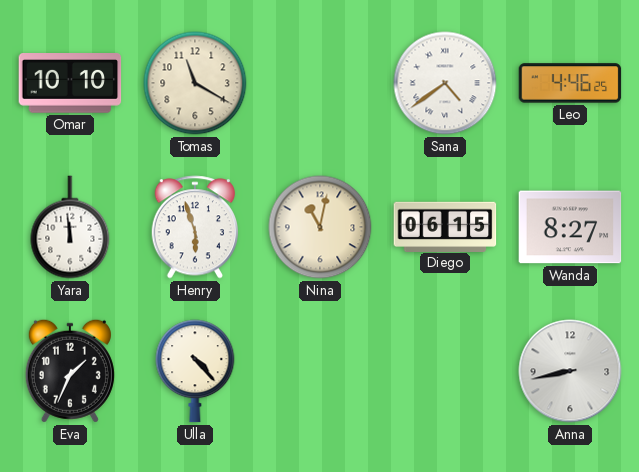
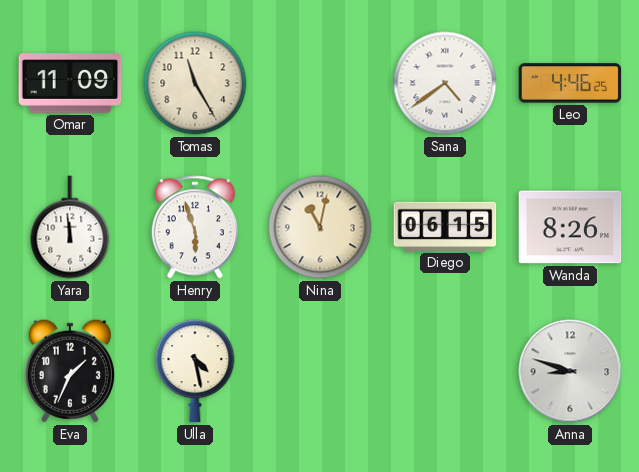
Omar: 10:10 -> 11:09 (70, 84)
Tomas: 11:20 -> 11:25 (195, 83)
Wanda: 8:27 -> 8:26 (570, 227)
Ulla: 4:23 -> 4:28 (195, 371)
Anna: 8:43 -> 8:48 (570, 371)
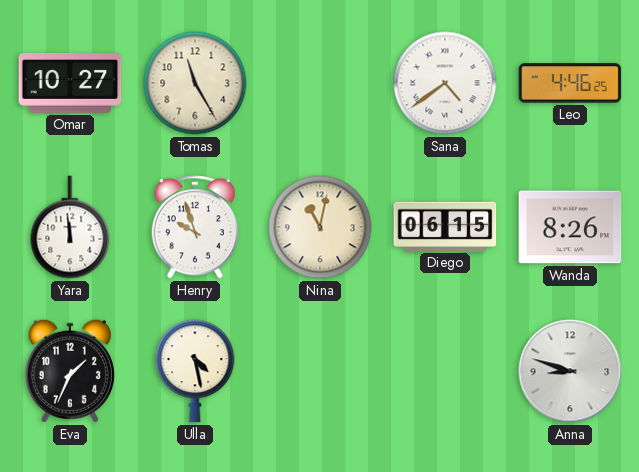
Omar: 11:09 -> 10:27 (70, 84)
Henry: 5:57 -> 9:57 (195, 227)
